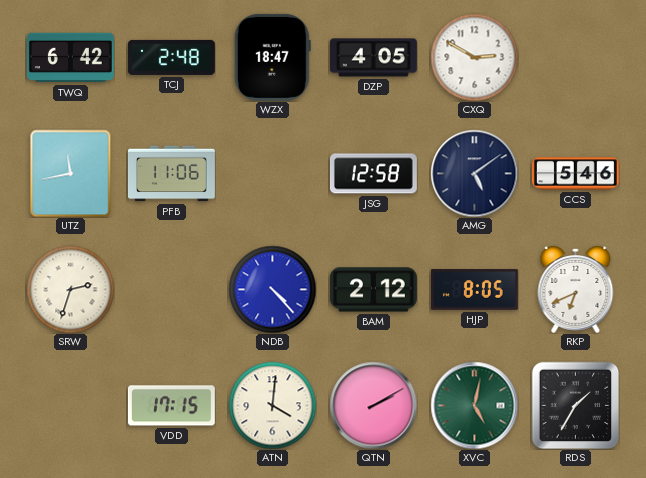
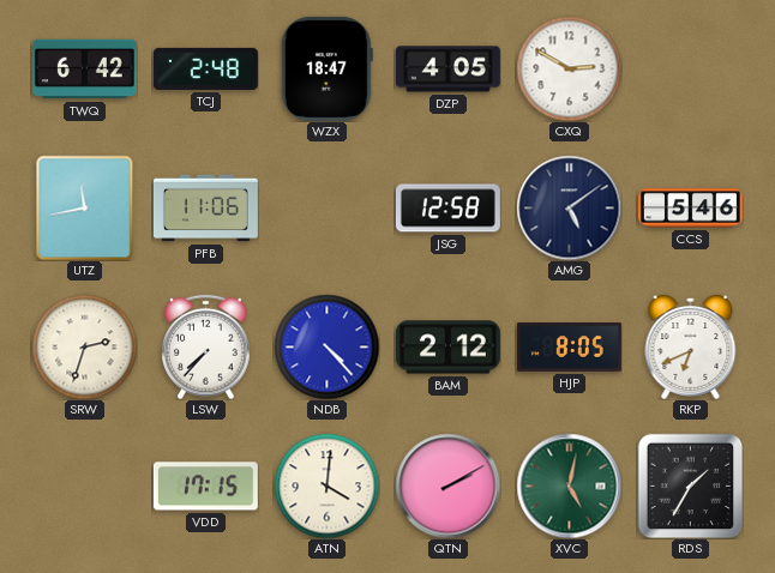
LSW: none -> 7:37 (206, 346)
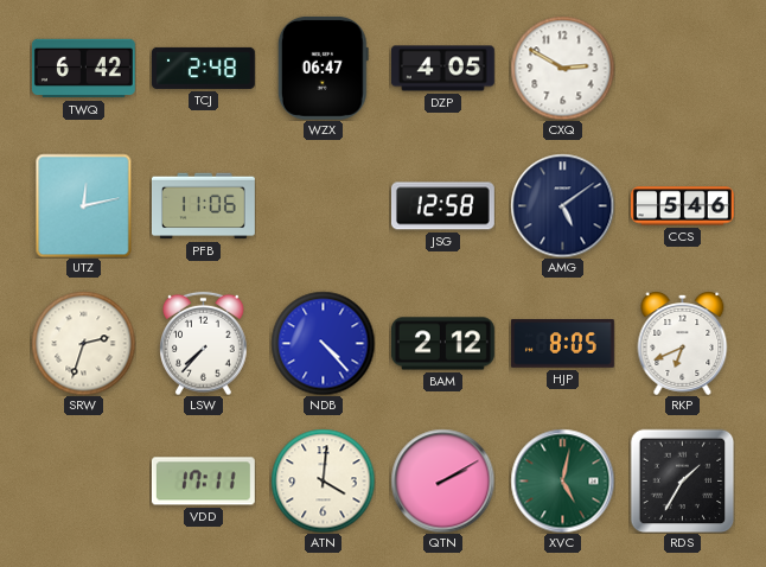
WZX: 18:47 -> 06:47 (323, 68)
UTZ: 11:43 -> 12:13 (84, 205)
VDD: 17:15 -> 17:11 (203, 482)
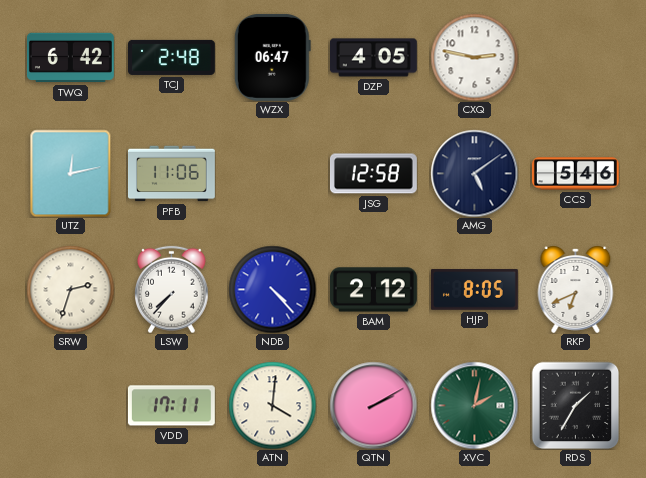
CXQ: 2:50 -> 2:47 (474, 57)
XVC: 5:02 -> 2:02 (474, 405)
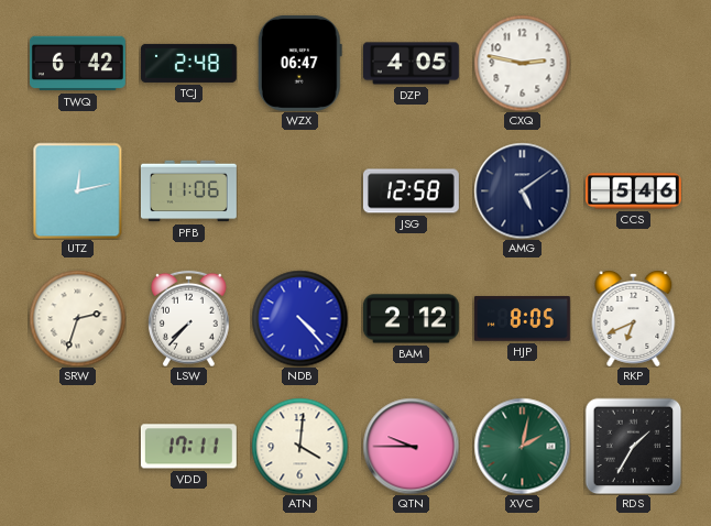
QTN: 2:10 -> 9:45 (411, 446)
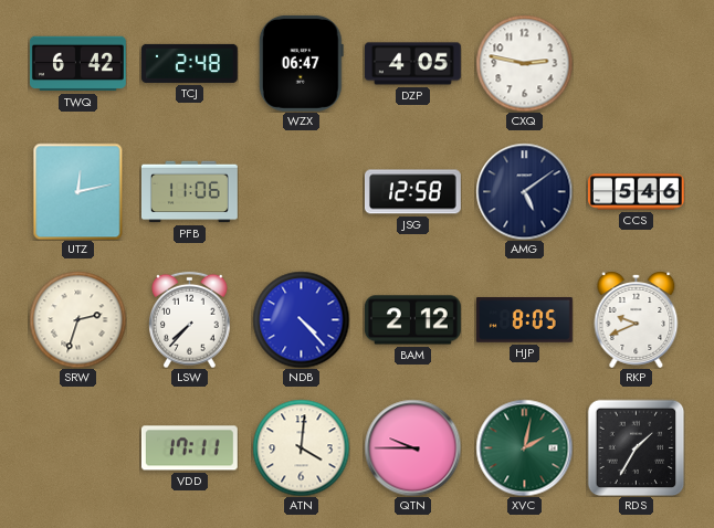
RKP: 6:41 -> 9:41 (637, 319)
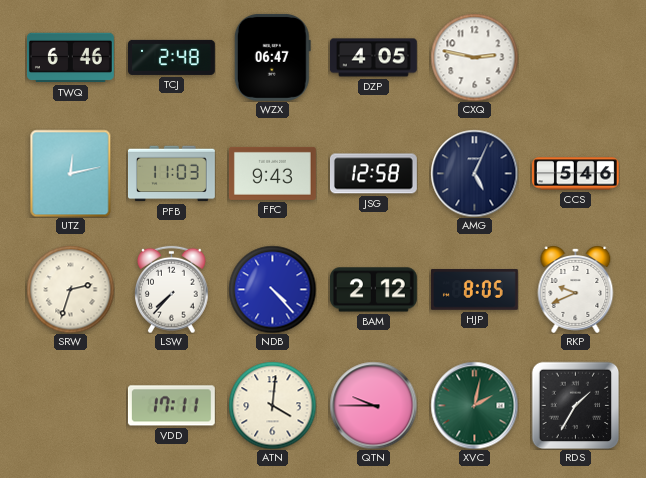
TWQ: 6:42 -> 6:46 (70, 58)
PFB: 11:06 -> 11:03 (171, 174)
FFC: none -> 9:43 (272, 173)
AMG: 5:09 -> 5:04 (474, 173)
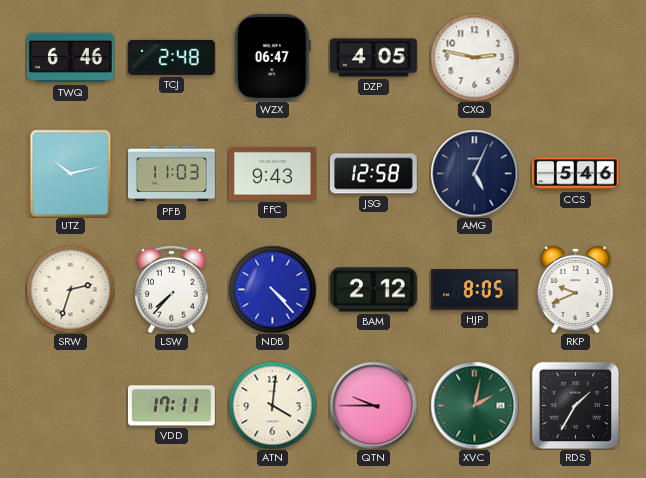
UTZ: 12:13 -> 10:13 (71, 173)
